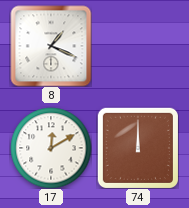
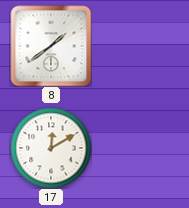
8: 1:19 -> 1:39 (51, 46)
74: 12:00 -> none (138, 148)
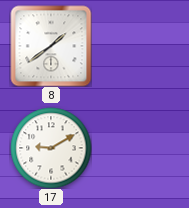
17: 12:10 -> 9:10 (51, 148)
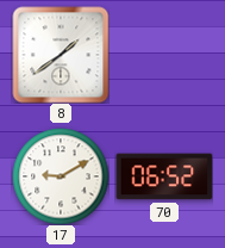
70: none -> 06:52 (164, 176)
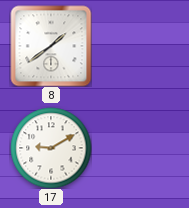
70: 06:52 -> none (164, 176)
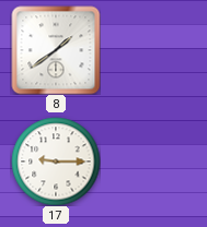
17: 9:10 -> 9:15 (56, 162)
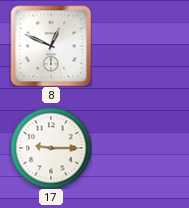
8: 1:39 -> 12:49 (51, 46)
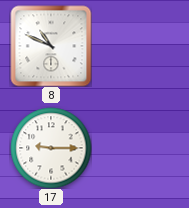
8: 12:49 -> 10:49 (51, 46)
